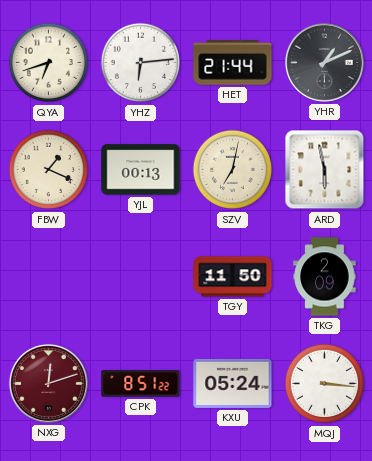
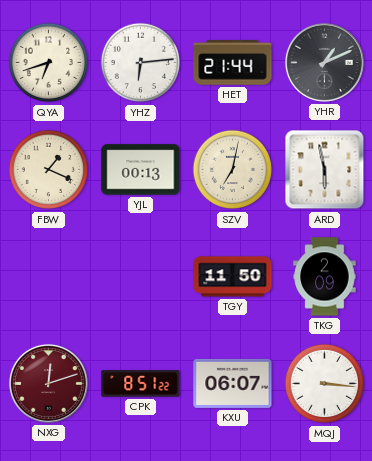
KXU: 05:24 -> 06:07 (233, 383)
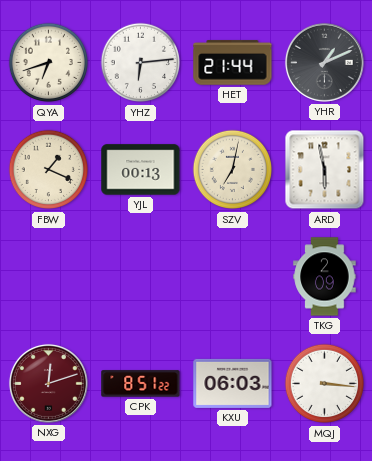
TGY: 11:50 -> none (233, 277)
KXU: 06:07 -> 06:03 (233, 383)
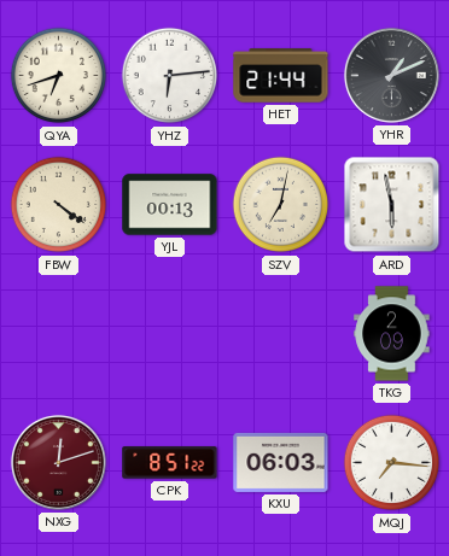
FBW: 1:19 -> 4:21 (59, 205)
MQJ: 3:16 -> 7:16 (392, 463)
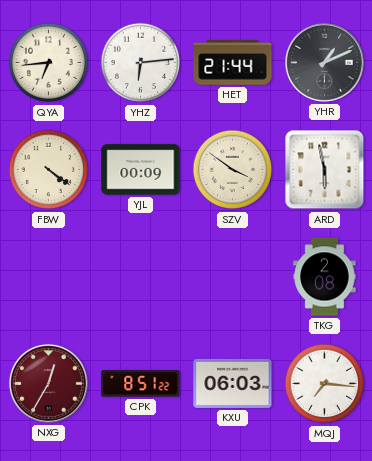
QYA: 6:42 -> 6:44 (49, 63)
YJL: 00:13 -> 00:09 (141, 170)
SZV: 7:02 -> 3:51 (233, 170)
TKG: 2:09 -> 2:08 (325, 277)
NXG: 12:12 -> 12:35 (48, 383)
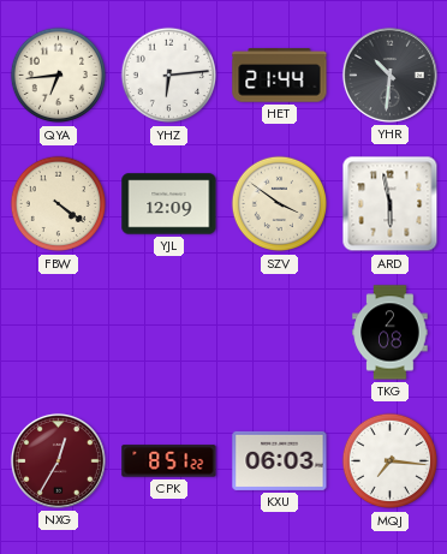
YHR: 1:11 -> 10:31 (389, 75)
YJL: 00:09 -> 12:09 (169, 204)
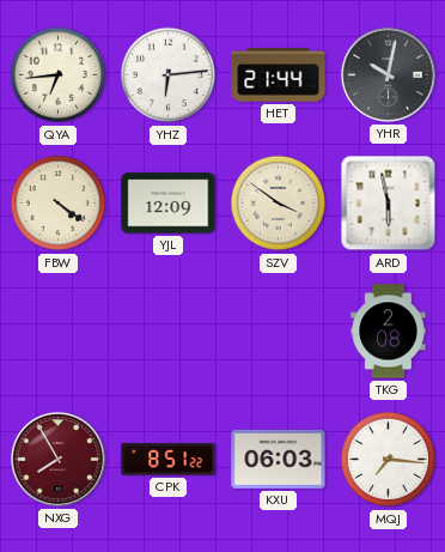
YHR: 10:31 -> 10:02 (388, 74)
NXG: 12:35 -> 7:55 (57, 459)
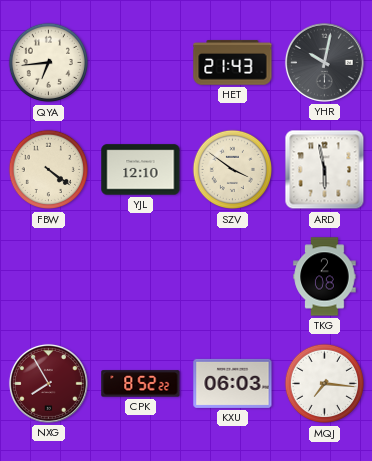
YHZ: 6:14 -> none (169, 75)
HET: 21:44 -> 21:43 (233, 63)
YJL: 12:09 -> 12:10 (141, 170)
CPK: 8:51 -> 8:52 (141, 384)
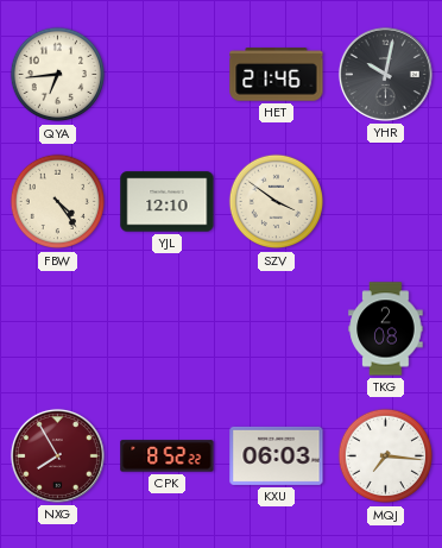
HET: 21:43 -> 21:46 (277, 75)
FBW: 4:21 -> 4:24 (58, 202)
ARD: 5:58 -> none (325, 170)
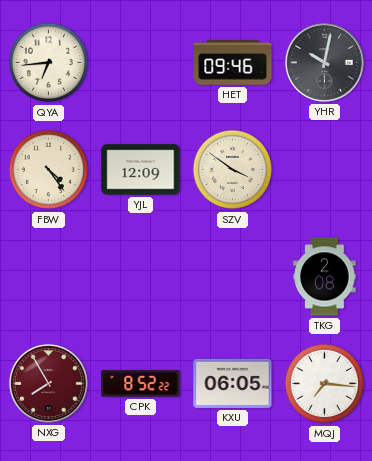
HET: 21:46 -> 09:46 (233, 63)
YJL: 12:10 -> 12:09 (141, 170)
KXU: 06:03 -> 06:05 (233, 383)
